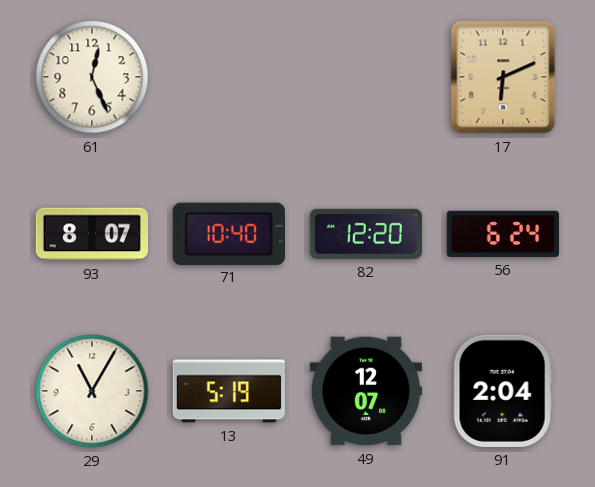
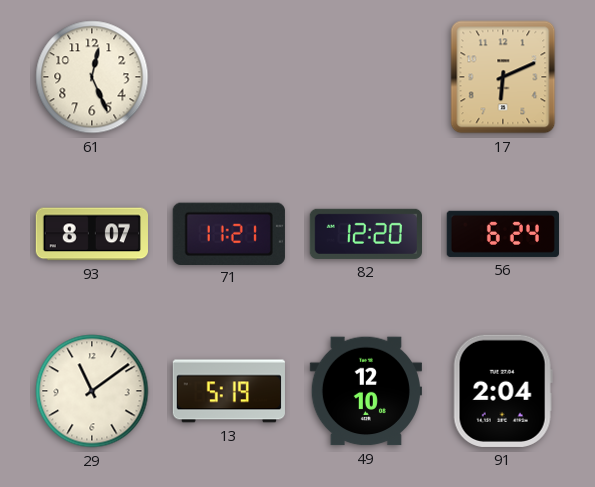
71: 10:40 -> 11:21 (229, 233)
29: 11:05 -> 11:09 (92, 391)
49: 12:07 -> 12:10 (365, 391)
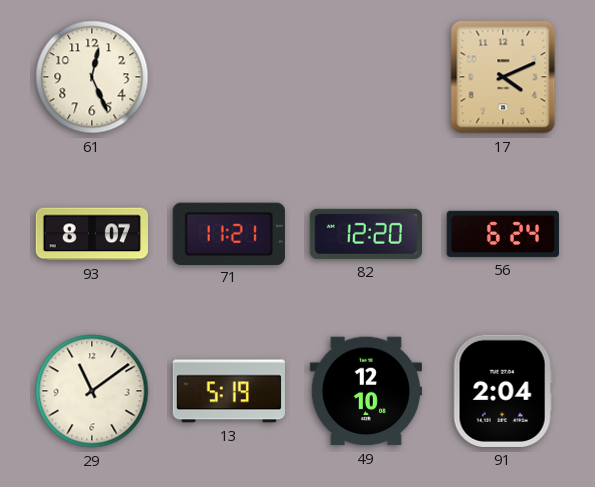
17: 6:11 -> 4:11 (503, 77)
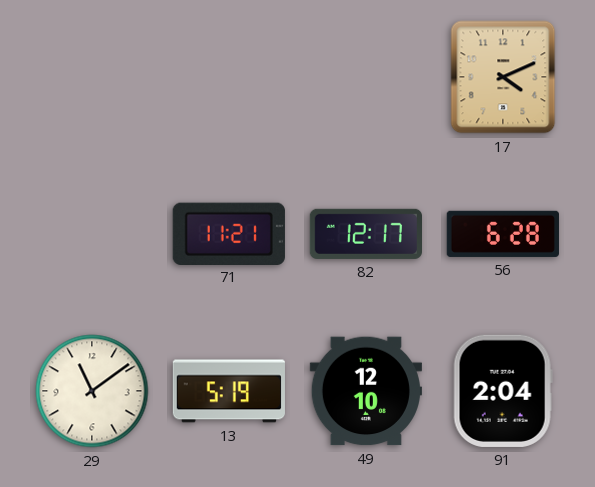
61: 12:26 -> none (92, 77)
93: 8:07 -> none (91, 234)
82: 12:20 -> 12:17 (365, 234)
56: 6:24 -> 6:28 (503, 234)
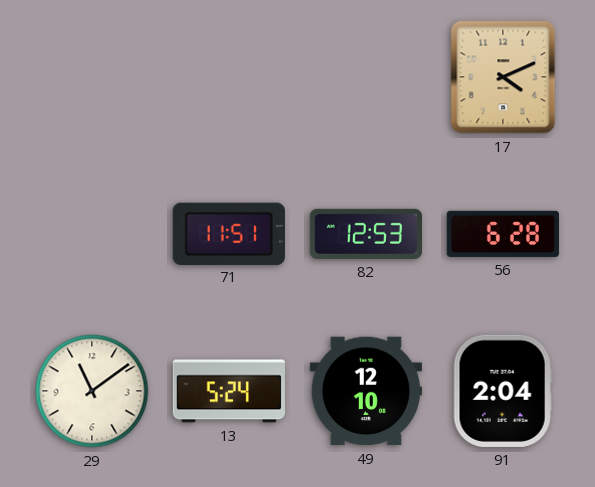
71: 11:21 -> 11:51 (229, 233)
82: 12:17 -> 12:53 (365, 234)
13: 5:19 -> 5:24 (229, 391)
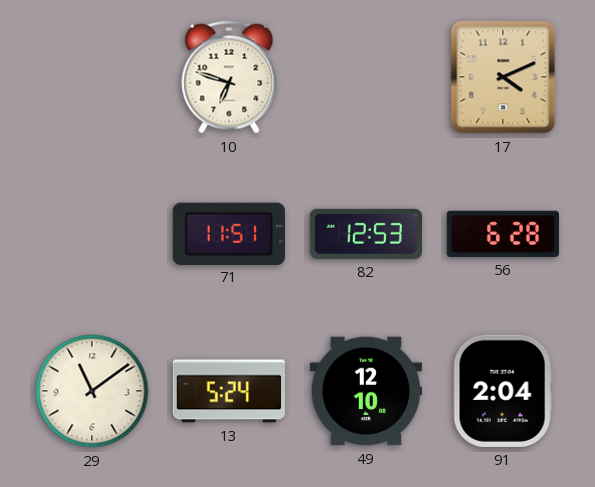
10: none -> 6:48 (229, 77)
